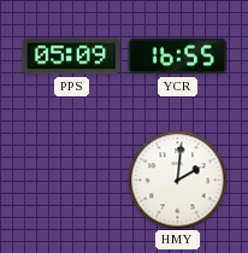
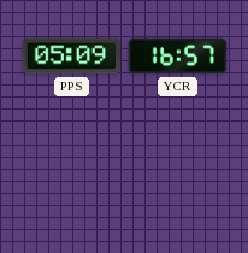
YCR: 16:55 -> 16:57 (177, 57)
HMY: 2:01 -> none (177, 180)
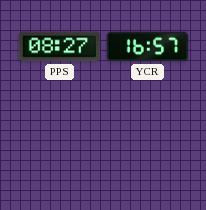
PPS: 05:09 -> 08:27 (59, 47)
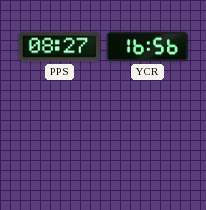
YCR: 16:57 -> 16:56 (147, 47)
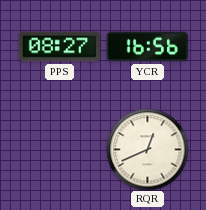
RQR: none -> 12:41 (147, 149)
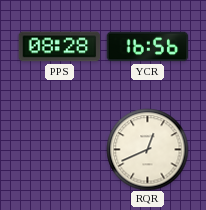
PPS: 08:27 -> 08:28 (59, 47)
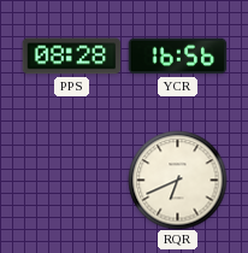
RQR: 12:41 -> 6:41 (177, 180)
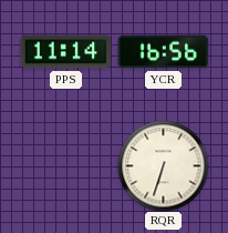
PPS: 08:28 -> 11:14 (65, 52)
RQR: 6:41 -> 6:33 (163, 165)
